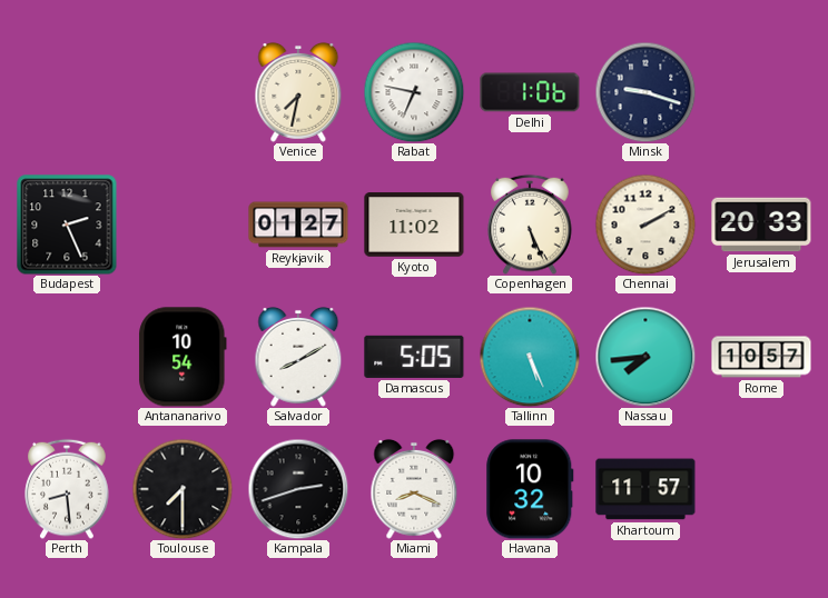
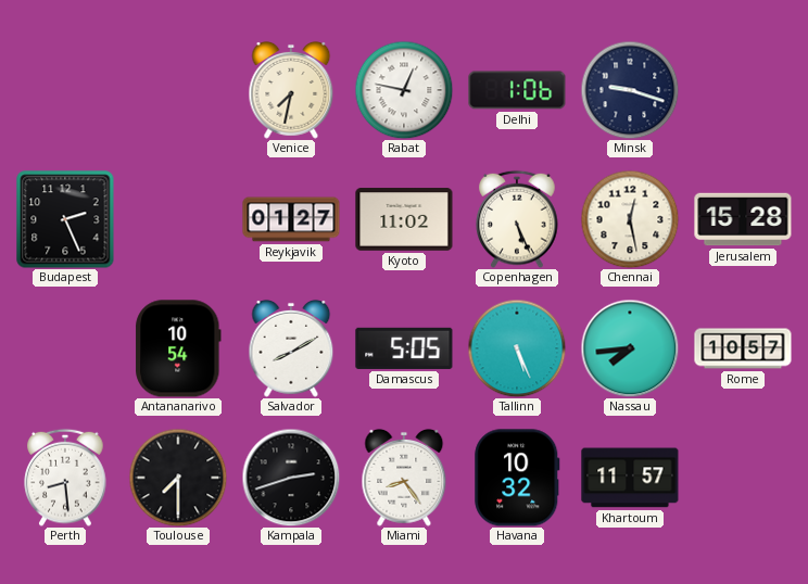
Rabat: 6:47 -> 12:47 (404, 90)
Chennai: 2:10 -> 12:28 (630, 219)
Jerusalem: 20:33 -> 15:28 (743, 219)
Miami: 8:19 -> 8:24 (404, 478)
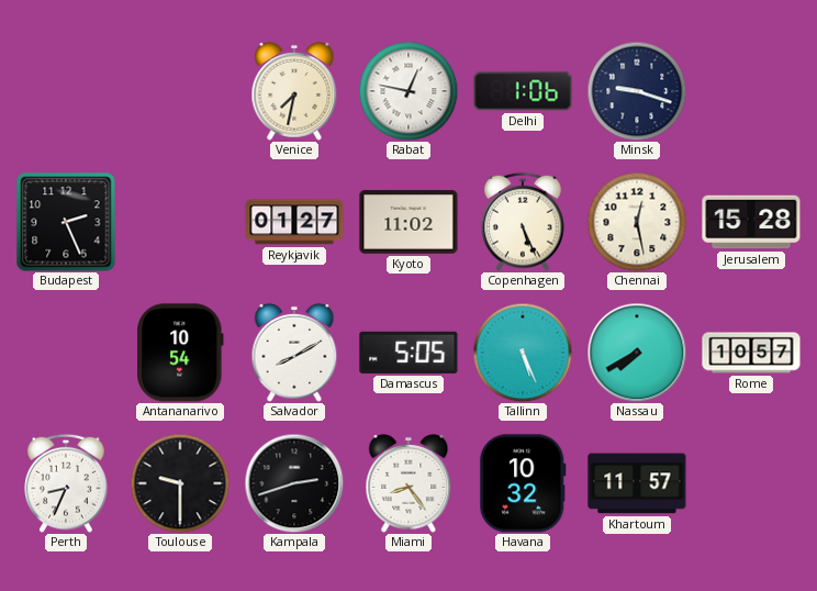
Nassau: 7:44 -> 7:40 (637, 353)
Perth: 8:29 -> 8:34 (66, 483)
Toulouse: 7:30 -> 9:30 (180, 483)
